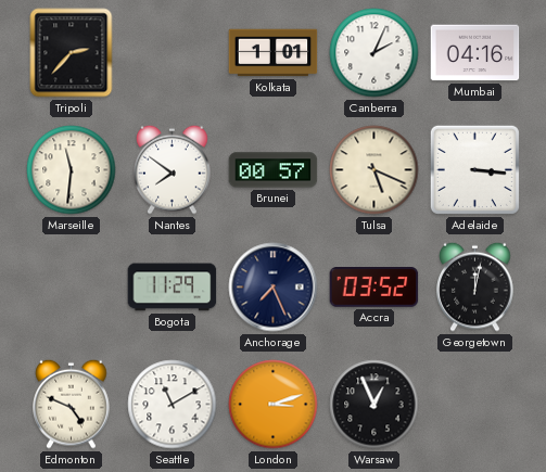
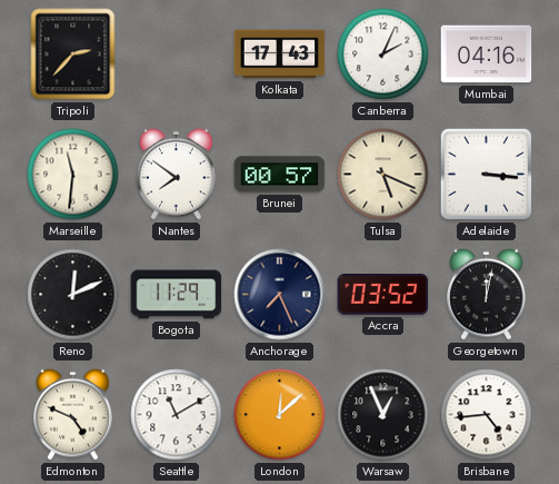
Kolkata: 1:01 -> 17:43 (280, 55)
Reno: none -> 12:11 (73, 295)
London: 3:12 -> 12:08 (280, 415)
Brisbane: none -> 4:44 (487, 415)
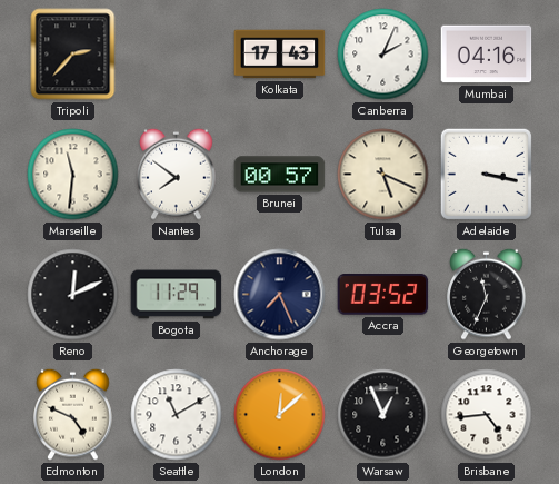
Adelaide: 3:16 -> 3:17 (486, 174)
Georgetown: 12:02 -> 11:34 (487, 294)
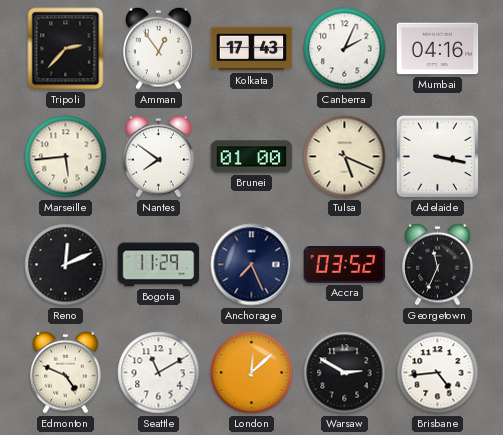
Amman: none -> 12:54 (159, 48)
Marseille: 11:31 -> 5:44 (66, 157)
Brunei: 00:57 -> 01:00 (252, 157)
Warsaw: 12:56 -> 2:50 (345, 373)
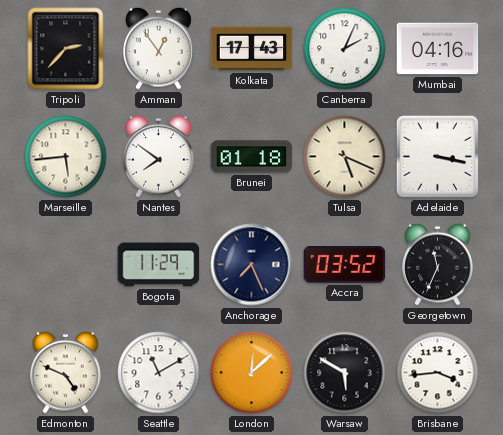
Brunei: 01:00 -> 01:18 (252, 157)
Reno: 12:11 -> none (66, 265)
Warsaw: 2:50 -> 5:50 (345, 373)
Brisbane: 4:44 -> 3:44 (438, 373)
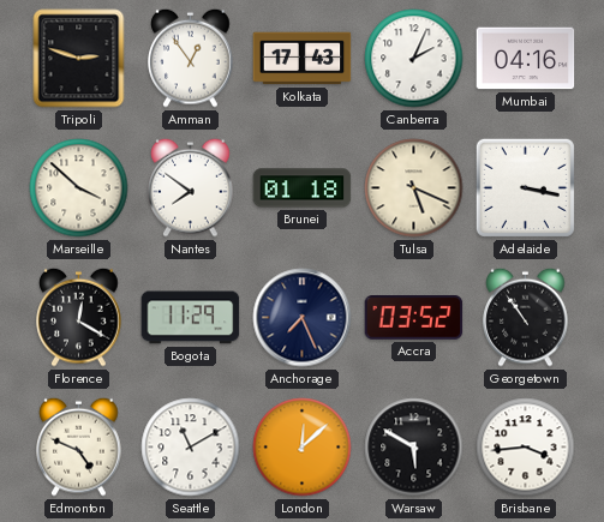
Tripoli: 2:37 -> 2:48 (79, 59)
Marseille: 5:44 -> 3:52 (79, 188)
Florence: none -> 12:20 (79, 317)
Georgetown: 11:34 -> 10:54 (526, 317)
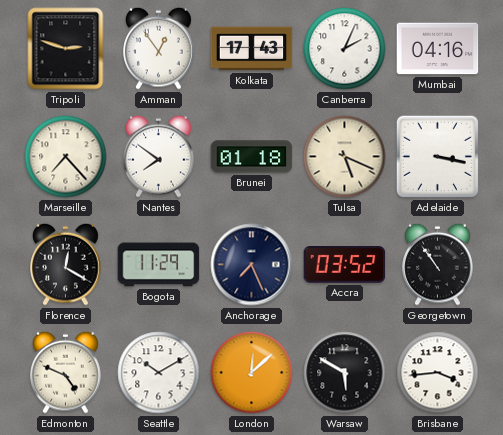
Marseille: 3:52 -> 7:23 (66, 157)
Seattle: 11:10 -> 10:10 (159, 373)
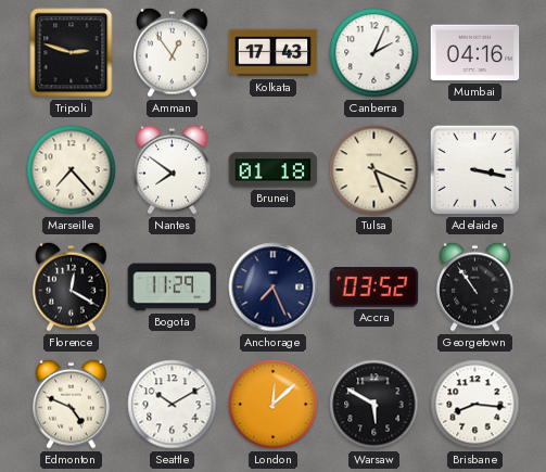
Brisbane: 3:44 -> 8:16 (475, 405)
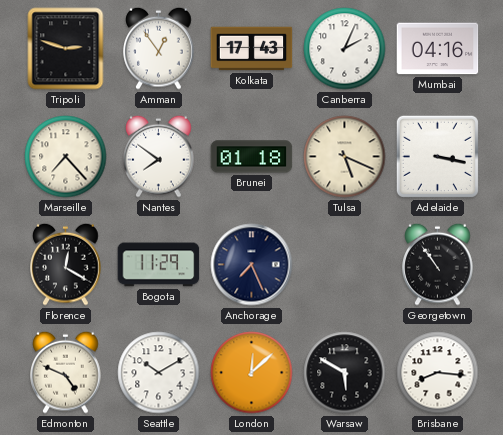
Accra: 03:52 -> none (374, 288)
